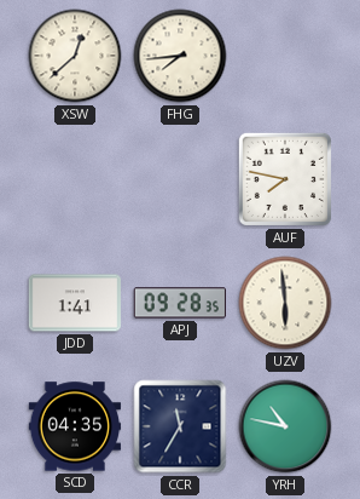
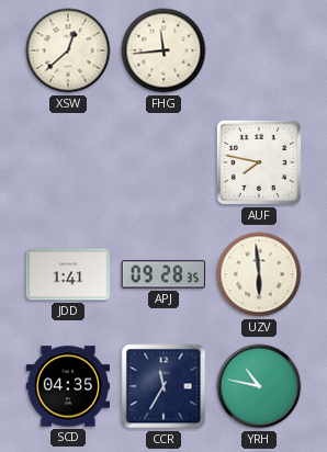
FHG: 7:44 -> 11:44 (163, 50)
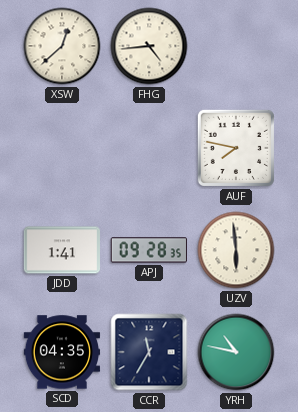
FHG: 11:44 -> 4:44 (149, 46)
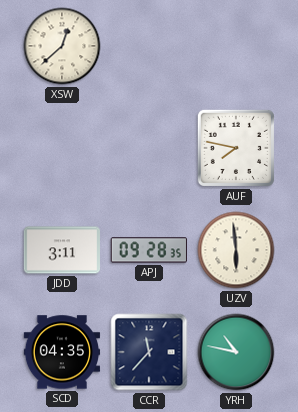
FHG: 4:44 -> none (149, 46)
JDD: 1:41 -> 3:11 (62, 250)
CCR: 11:35 -> 11:37 (149, 352)
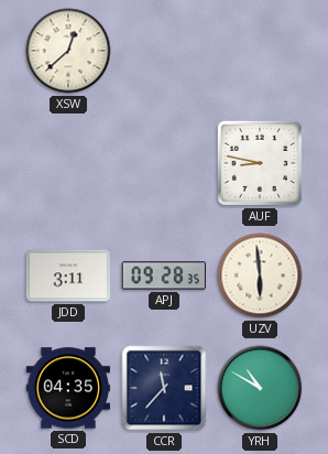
AUF: 7:47 -> 8:47 (260, 163)
YRH: 10:47 -> 10:50 (260, 388)
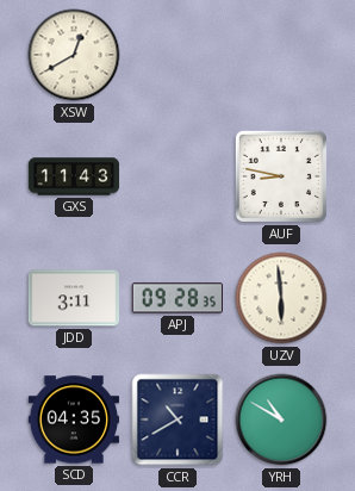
XSW: 12:38 -> 12:40 (74, 55)
GXS: none -> 11:43 (74, 176)
CCR: 11:37 -> 10:40 (177, 419)
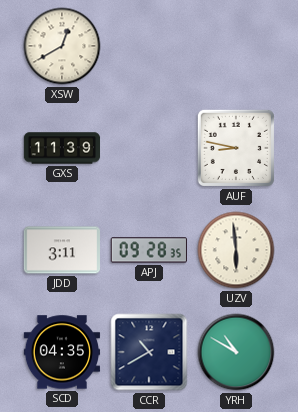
GXS: 11:43 -> 11:39 (62, 148)
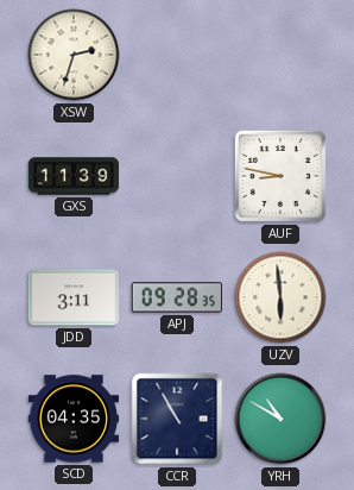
XSW: 12:40 -> 2:33 (74, 55)
CCR: 10:40 -> 10:55 (177, 419)
